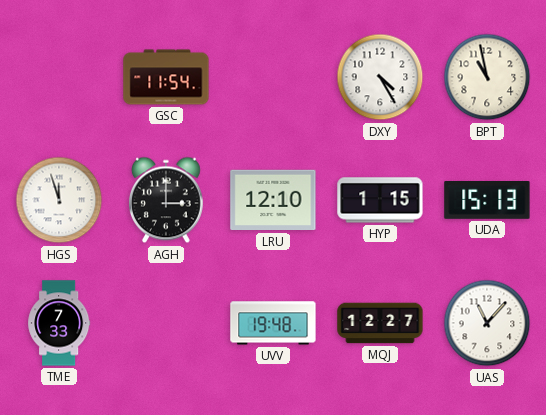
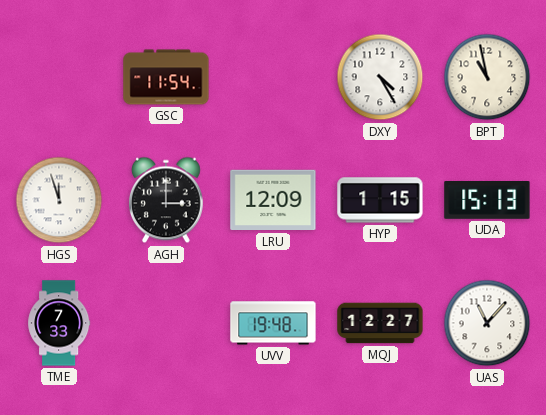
LRU: 12:10 -> 12:09 (273, 200)
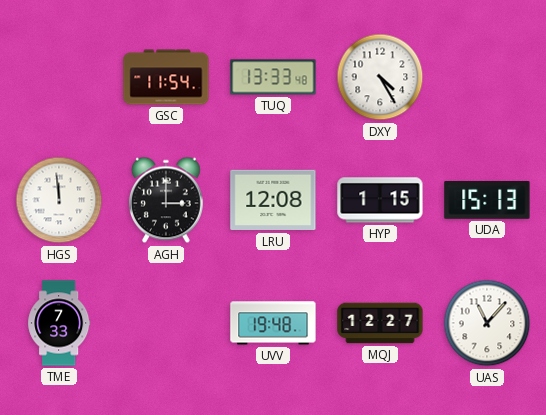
TUQ: none -> 13:33 (273, 77)
BPT: 10:58 -> none (487, 77)
HGS: 11:57 -> 11:59 (59, 200)
LRU: 12:09 -> 12:08 (273, 200)
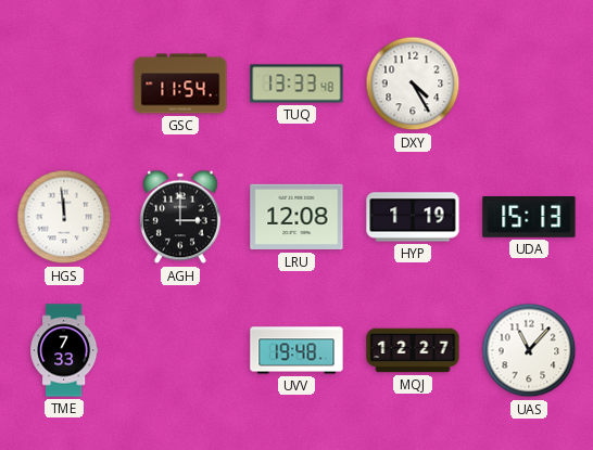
HYP: 1:15 -> 1:19 (413, 217)
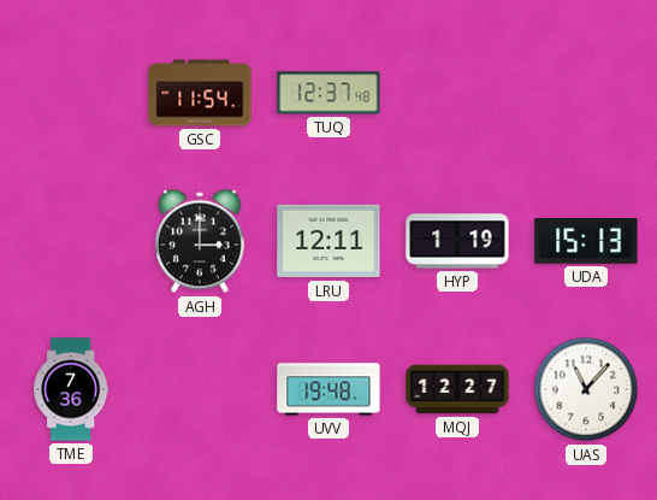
TUQ: 13:33 -> 12:37 (328, 93)
DXY: 4:25 -> none (413, 83)
HGS: 11:59 -> none (64, 217)
LRU: 12:08 -> 12:11 (328, 241)
TME: 7:33 -> 7:36 (71, 389)
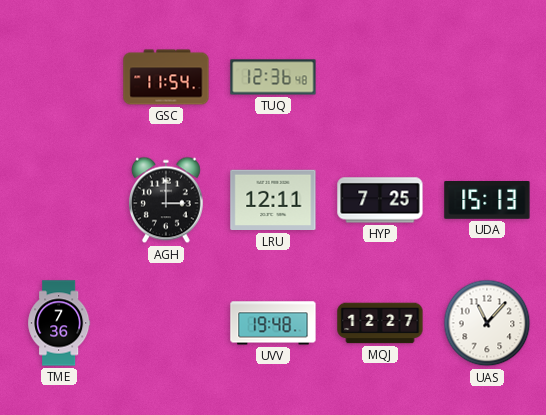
TUQ: 12:37 -> 12:36 (273, 77)
HYP: 1:19 -> 7:25 (380, 200)
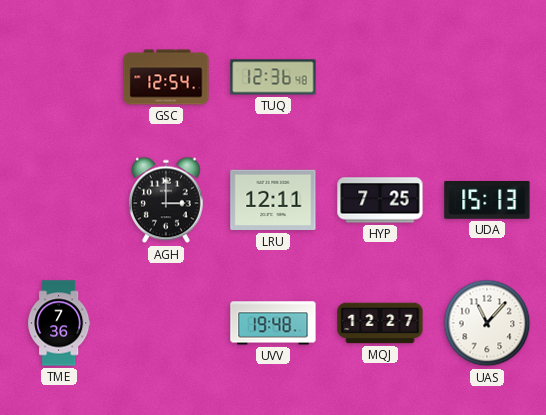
GSC: 11:54 -> 12:54 (166, 77)
